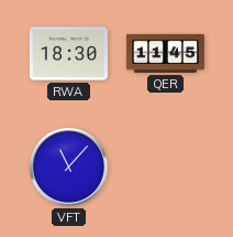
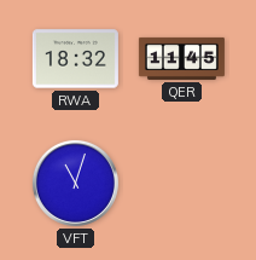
RWA: 18:30 -> 18:32 (75, 59)
VFT: 11:07 -> 11:03 (75, 183)
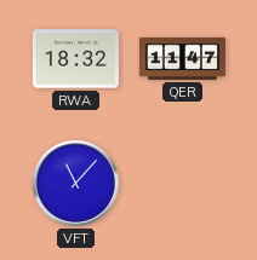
QER: 11:45 -> 11:47 (182, 58)
VFT: 11:03 -> 11:07 (75, 183)
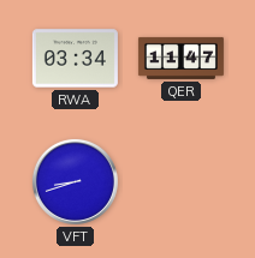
RWA: 18:32 -> 03:34 (75, 59)
VFT: 11:07 -> 8:42 (75, 181)
